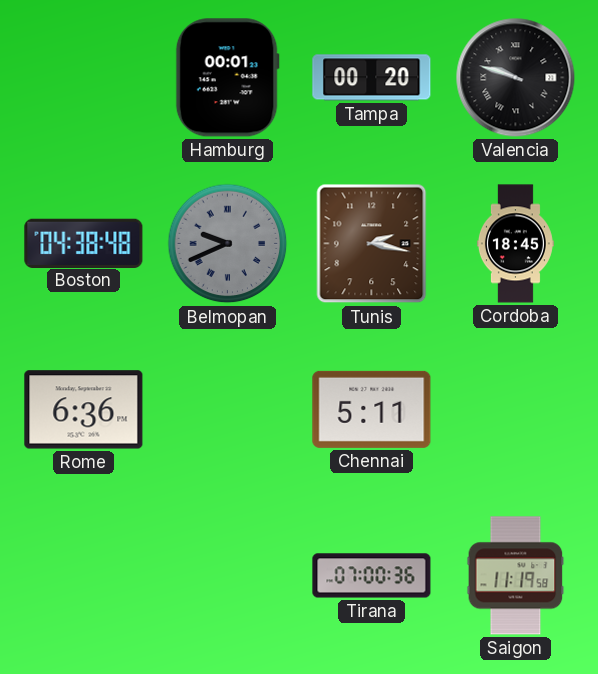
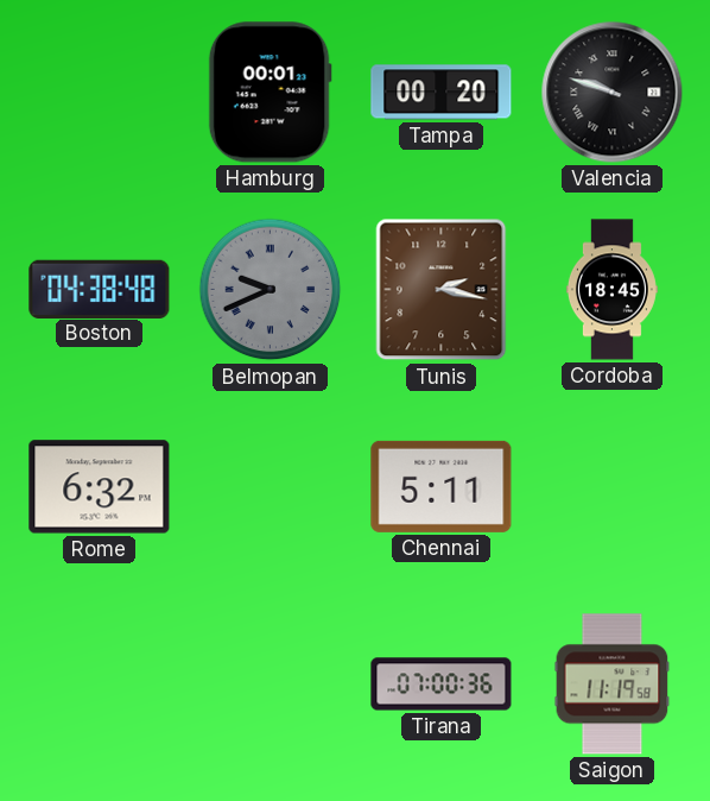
Rome: 6:36 -> 6:32 (100, 487)
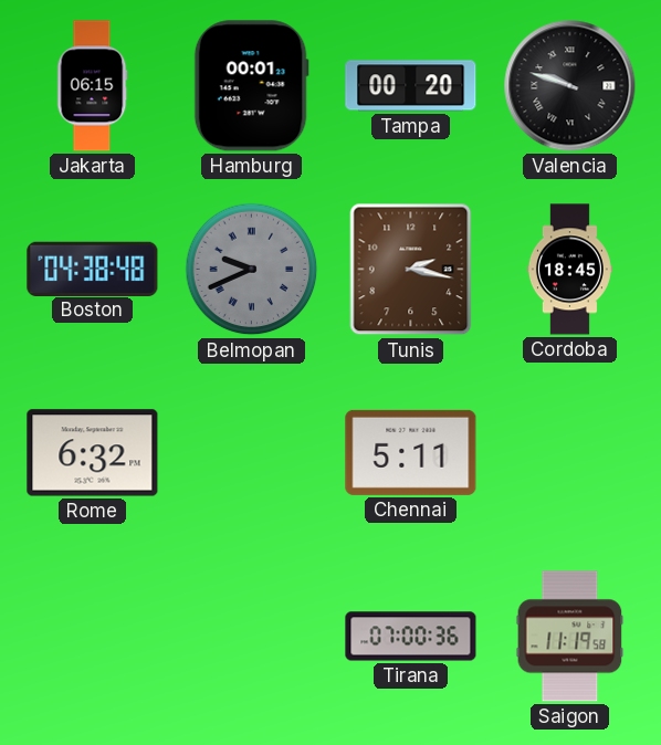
Jakarta: none -> 06:15 (92, 86)
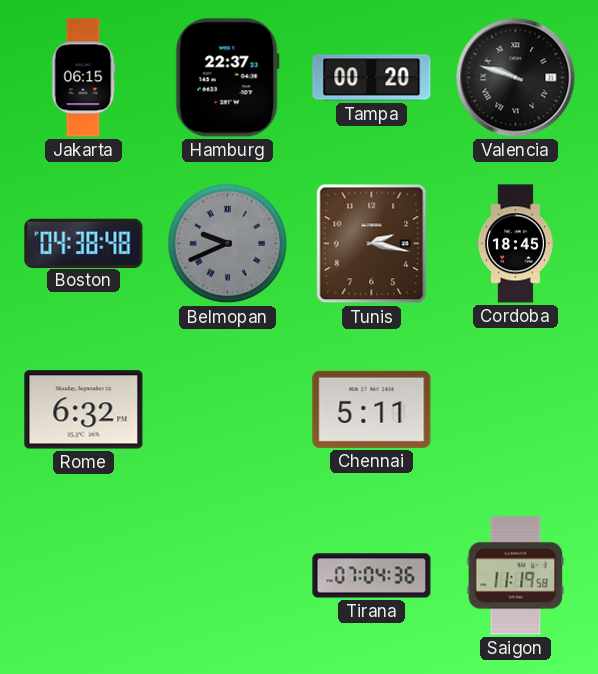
Hamburg: 00:01 -> 22:37 (227, 78)
Tirana: 07:00 -> 07:04 (372, 576)
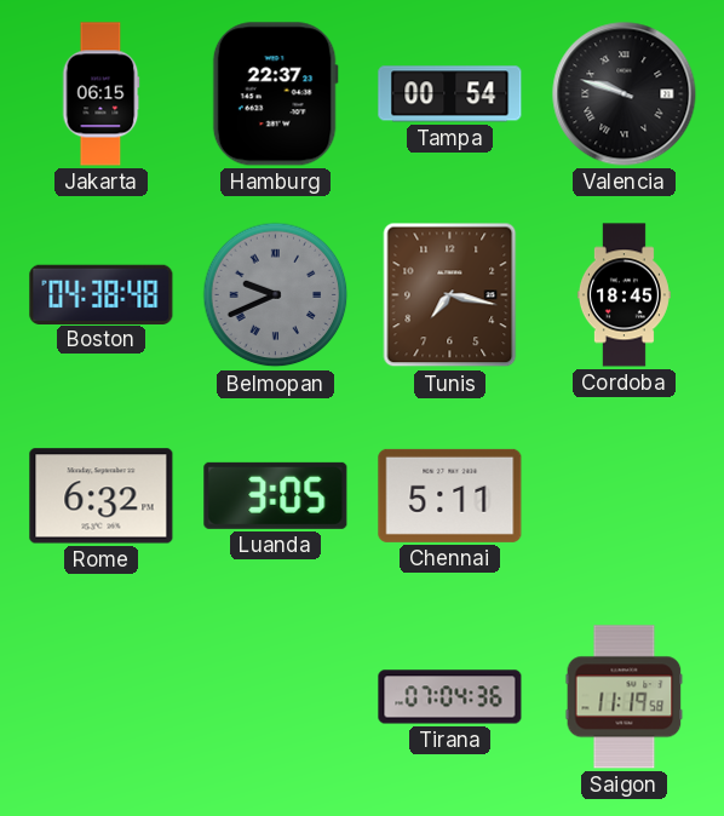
Tampa: 00:20 -> 00:54 (450, 94)
Tunis: 2:17 -> 7:17 (450, 295)
Luanda: none -> 3:05 (276, 495)
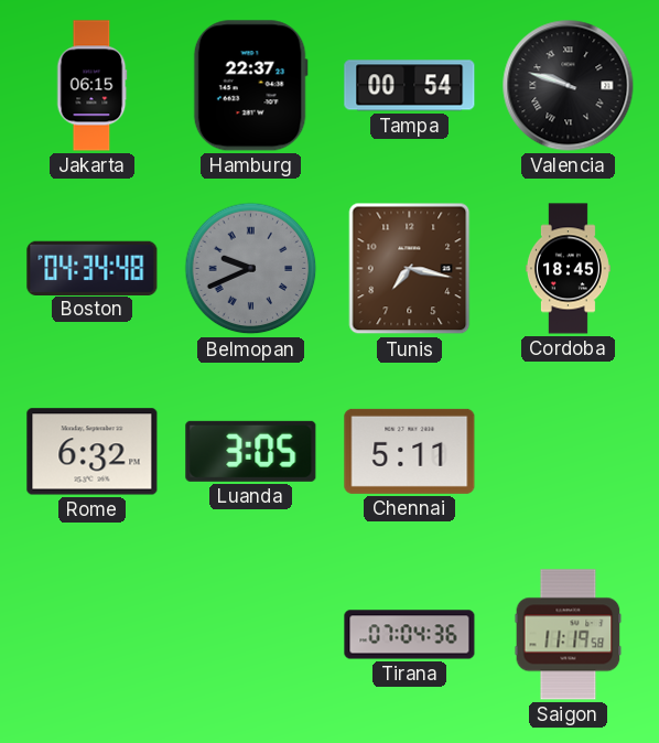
Boston: 04:38 -> 04:34 (93, 268)
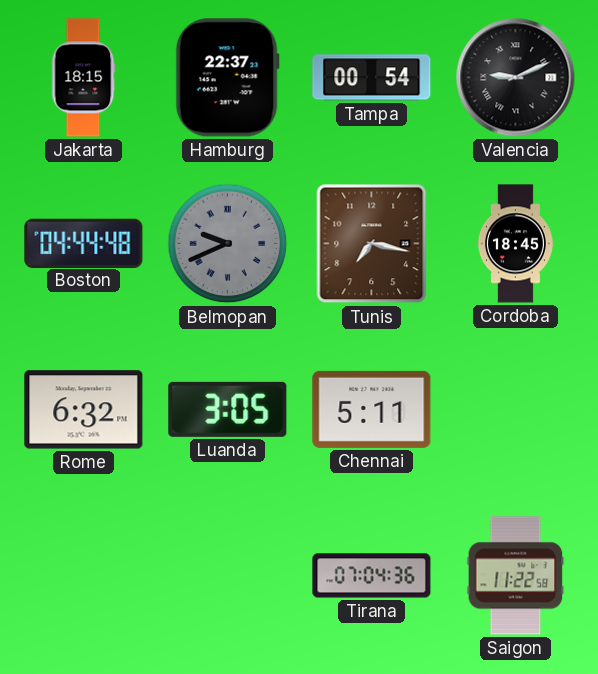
Jakarta: 06:15 -> 18:15 (83, 78)
Valencia: 9:48 -> 9:11 (516, 78)
Boston: 04:34 -> 04:44 (84, 243)
Saigon: 11:19 -> 11:22 (516, 576)
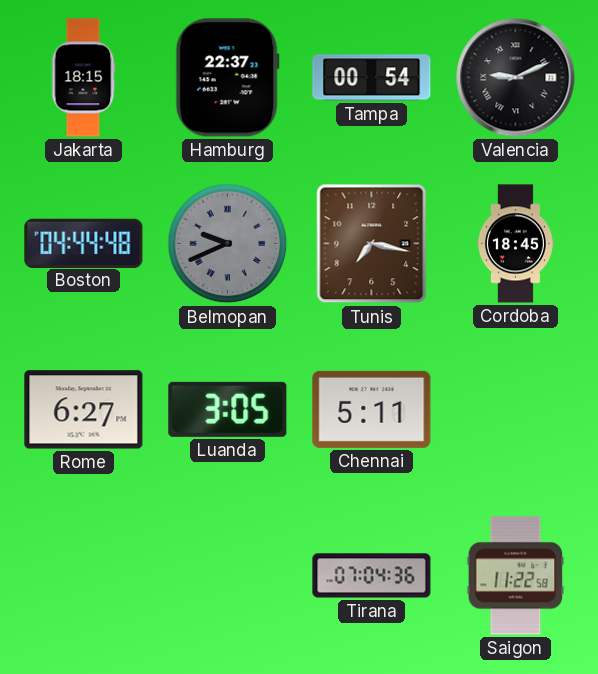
Rome: 6:32 -> 6:27 (84, 410)
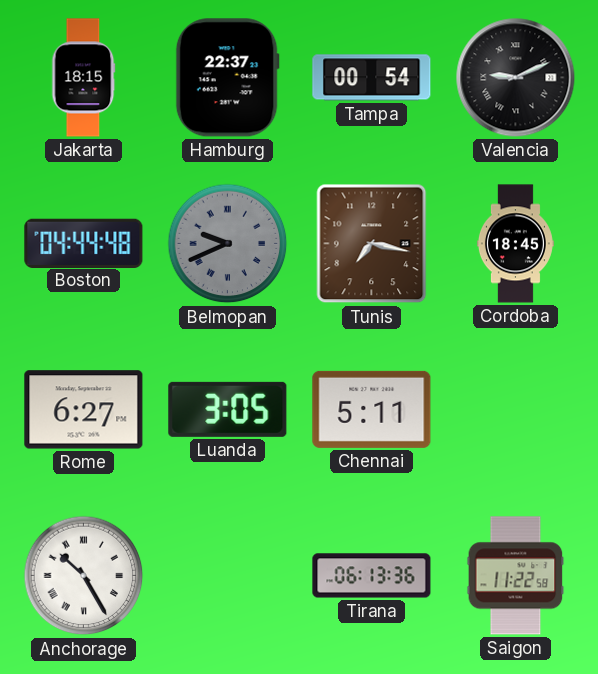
Anchorage: none -> 10:25 (84, 576)
Tirana: 07:04 -> 06:13 (372, 576)
